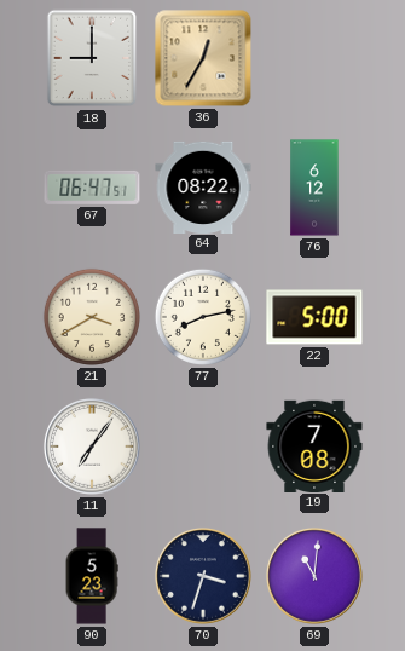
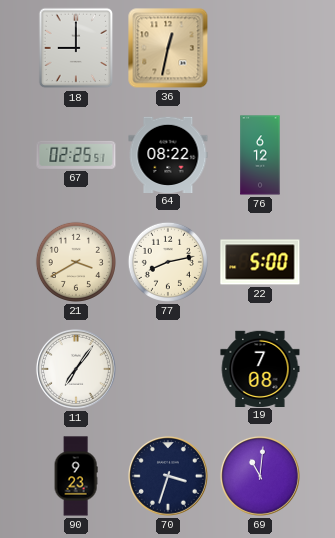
36: 12:35 -> 12:32 (168, 48)
67: 06:47 -> 02:25 (76, 155)
90: 5:23 -> 9:23 (76, 476)
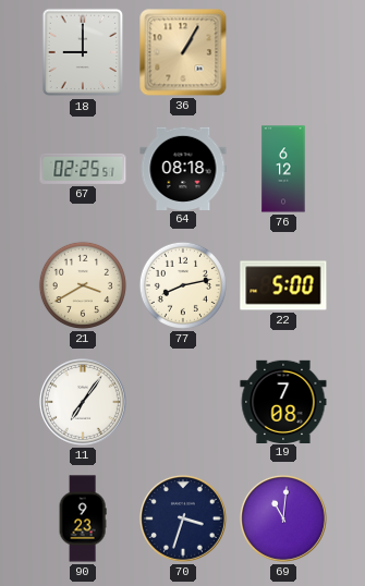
36: 12:32 -> 1:05 (183, 52)
64: 08:22 -> 08:18 (183, 168)
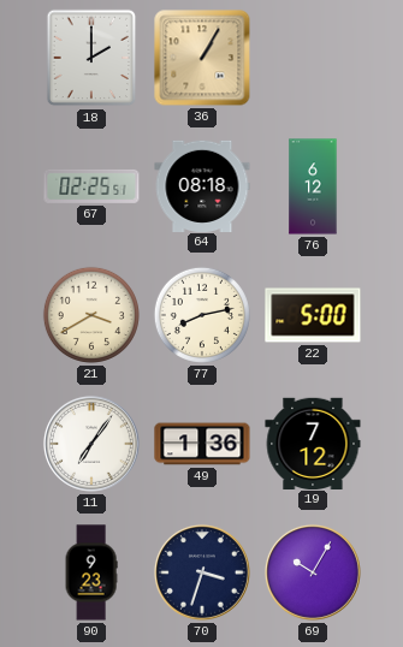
18: 9:00 -> 2:00 (91, 58)
49: none -> 1:36 (202, 444)
19: 7:08 -> 7:12 (313, 443)
69: 11:01 -> 10:05 (313, 572)
